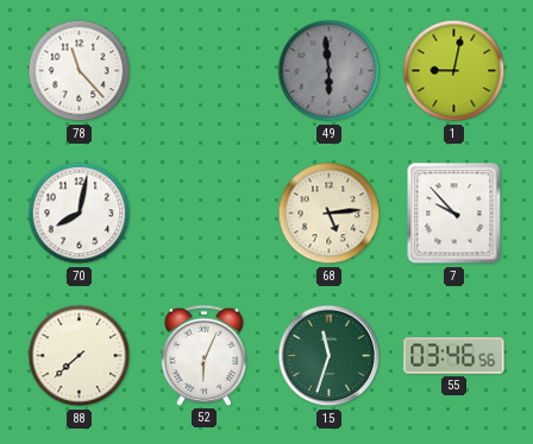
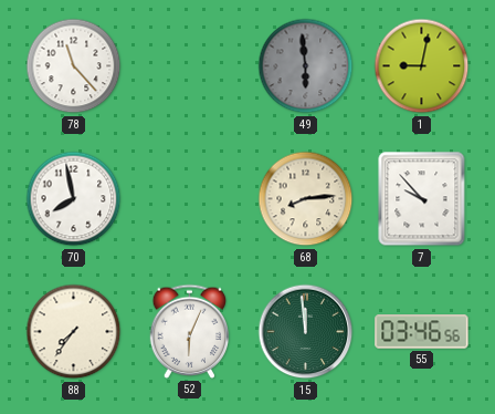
70: 8:02 -> 7:58 (74, 199)
68: 5:14 -> 8:14 (306, 199)
88: 7:38 -> 7:36 (74, 332)
15: 11:33 -> 11:59 (306, 332)
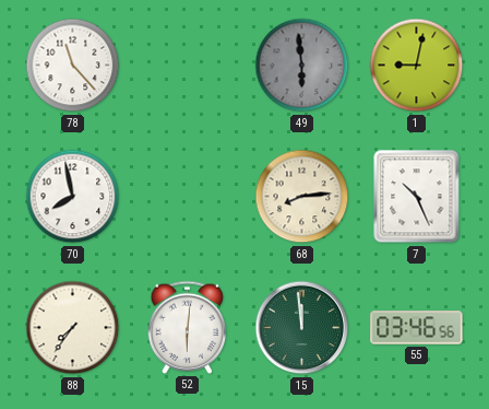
7: 9:53 -> 10:26 (417, 197)
52: 6:04 -> 6:01 (188, 327)
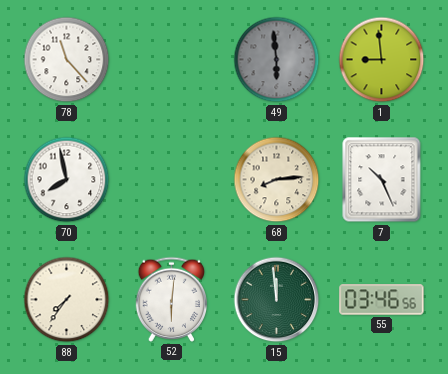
1: 9:02 -> 8:59 (382, 60)
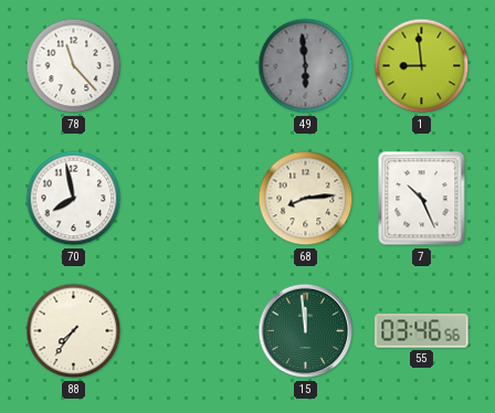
52: 6:01 -> none (172, 299)
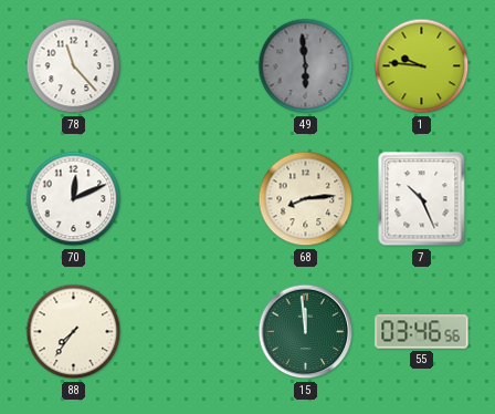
1: 8:59 -> 9:46 (422, 66)
70: 7:58 -> 12:11 (74, 199)
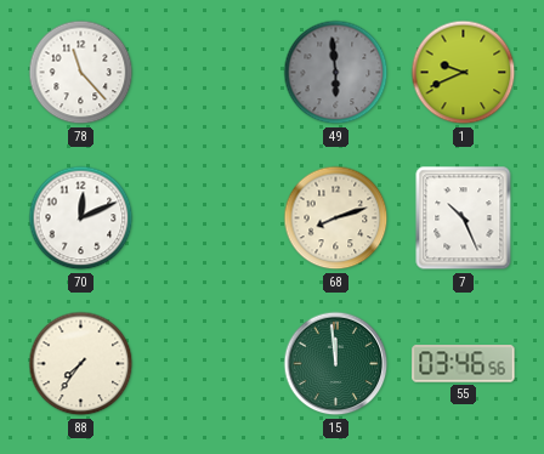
1: 9:46 -> 9:41 (464, 73)
68: 8:14 -> 8:12 (336, 219)
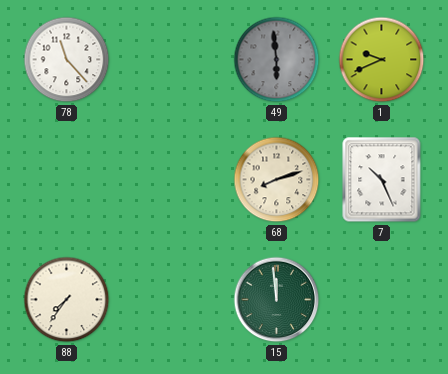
70: 12:11 -> none (81, 219)
55: 03:46 -> none (464, 364)
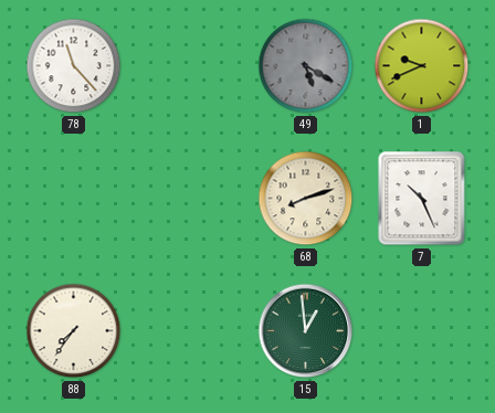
49: 5:59 -> 5:20 (306, 66)
15: 11:59 -> 12:59 (306, 331)
